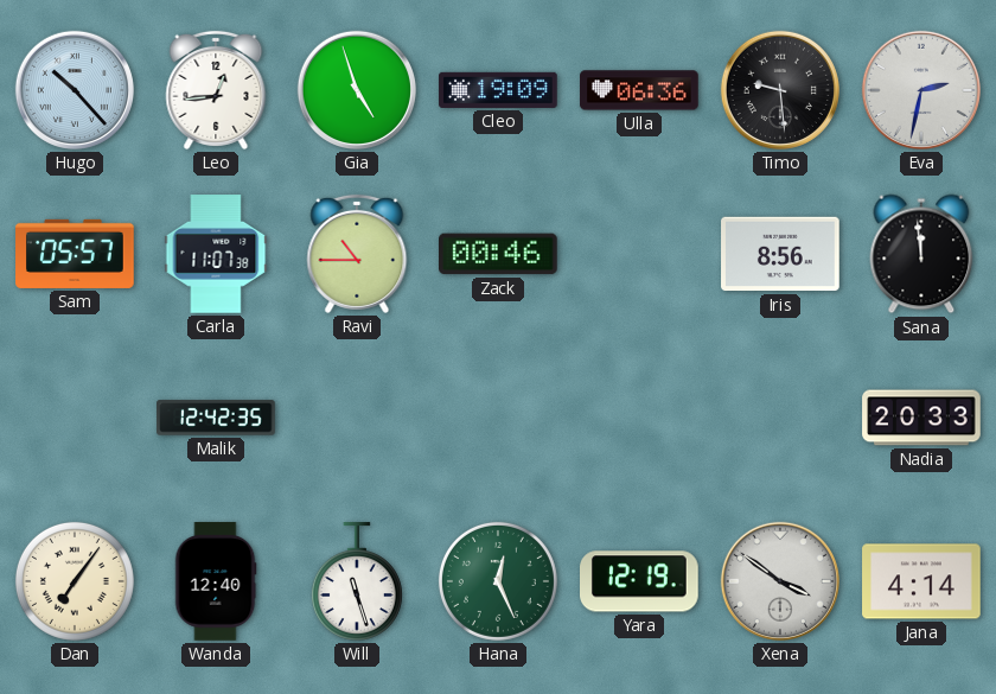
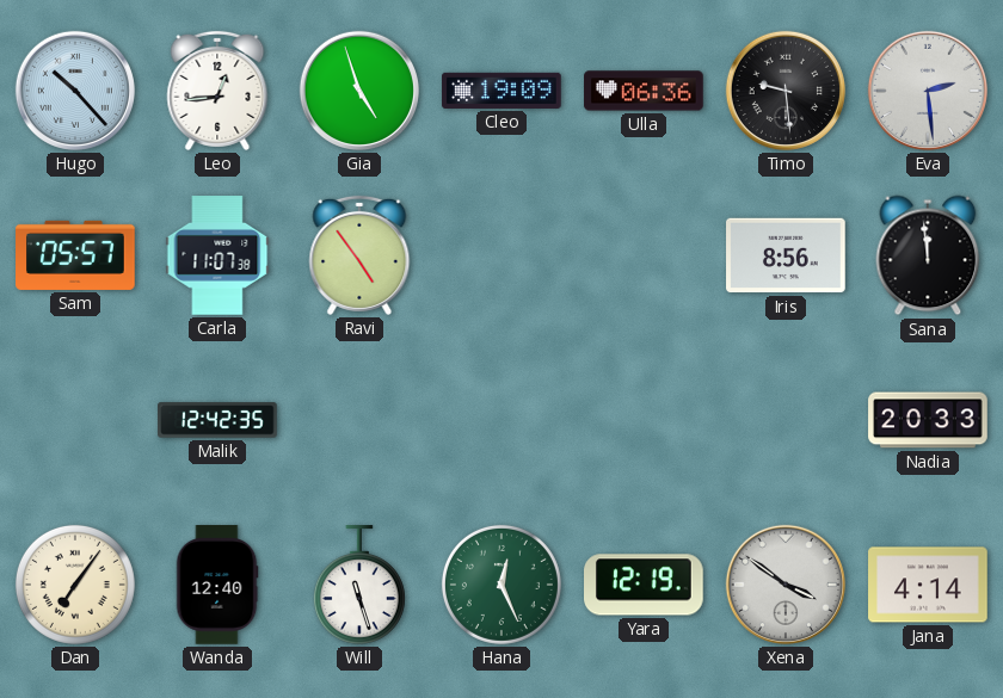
Eva: 2:32 -> 2:29 (928, 91)
Ravi: 10:45 -> 4:54 (359, 255)
Zack: 00:46 -> none (499, 254)
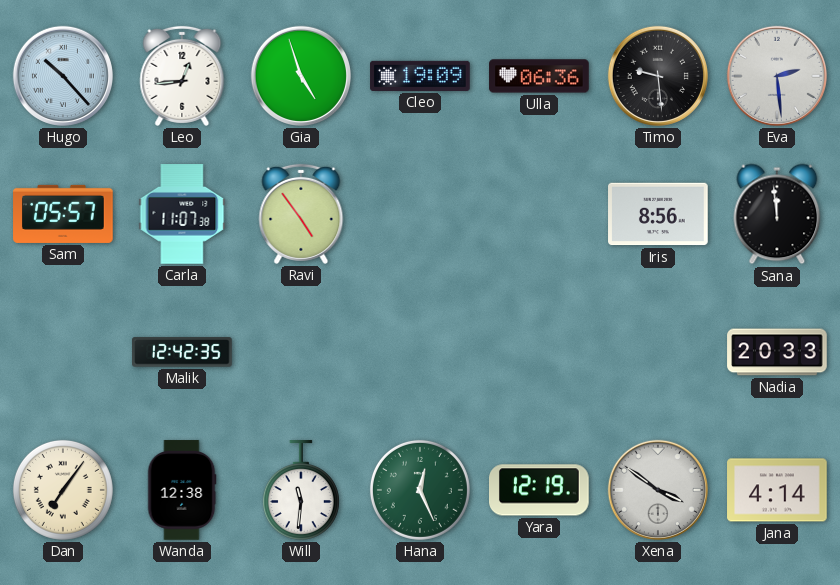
Wanda: 12:40 -> 12:38 (182, 490)
Will: 11:27 -> 11:31 (301, 490)
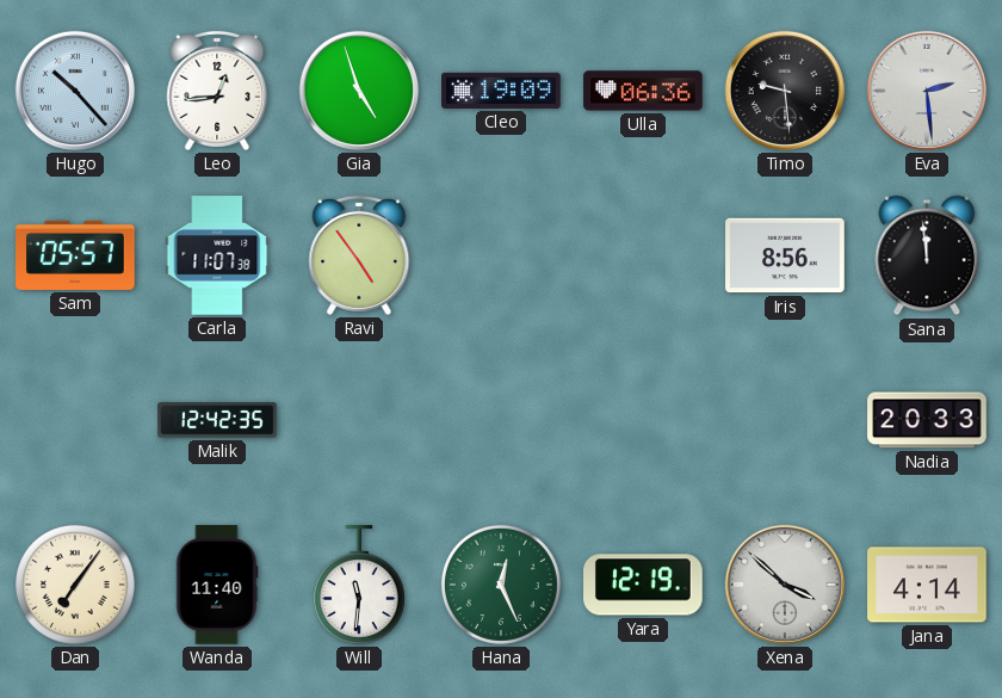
Wanda: 12:38 -> 11:40 (217, 585)
Xena: 3:51 -> 3:52 (785, 585)
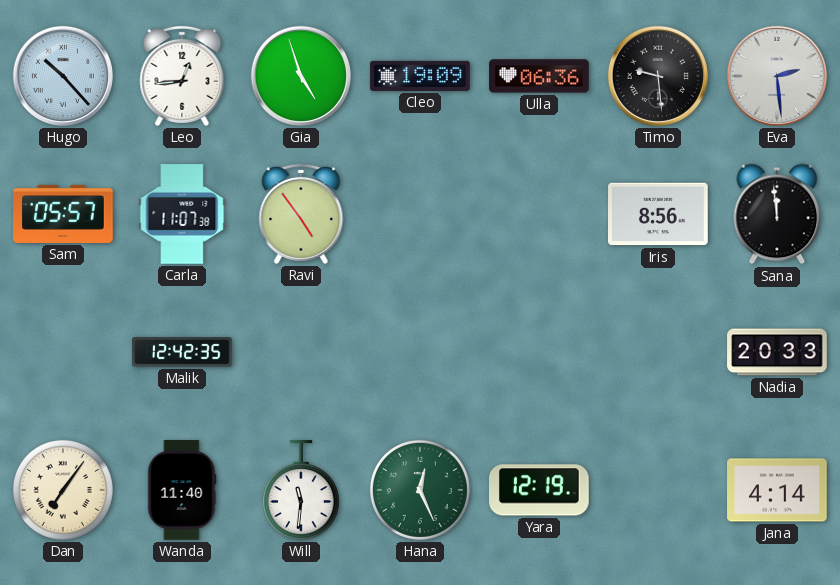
Xena: 3:52 -> none (785, 585)
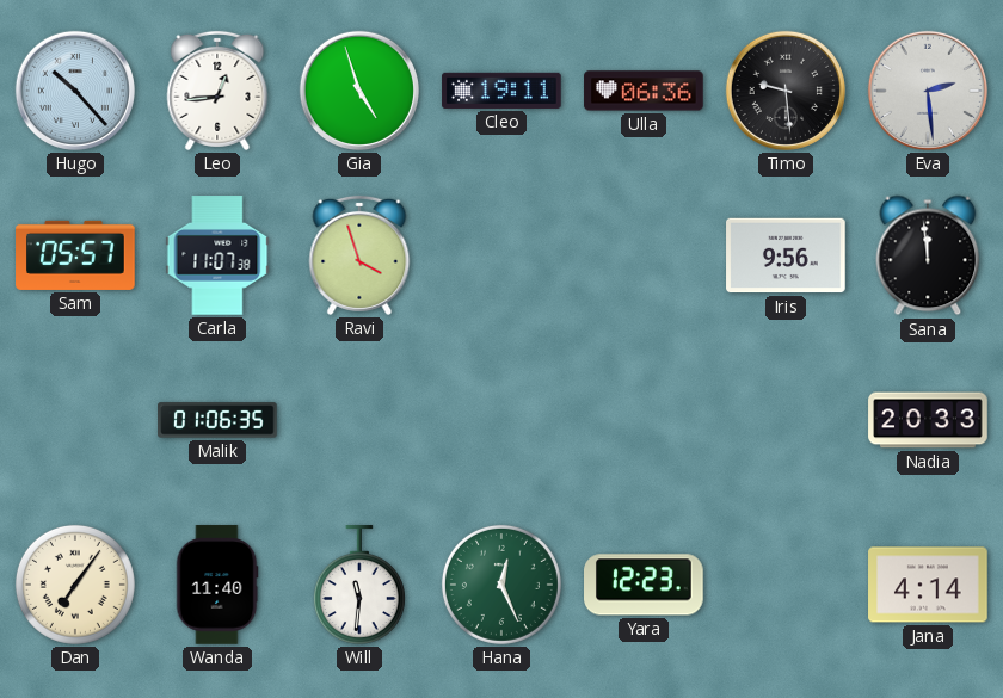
Cleo: 19:09 -> 19:11 (501, 91)
Ravi: 4:54 -> 3:57 (359, 255)
Iris: 8:56 -> 9:56 (786, 255)
Malik: 12:42 -> 01:06 (217, 420)
Yara: 12:19 -> 12:23 (645, 585)
